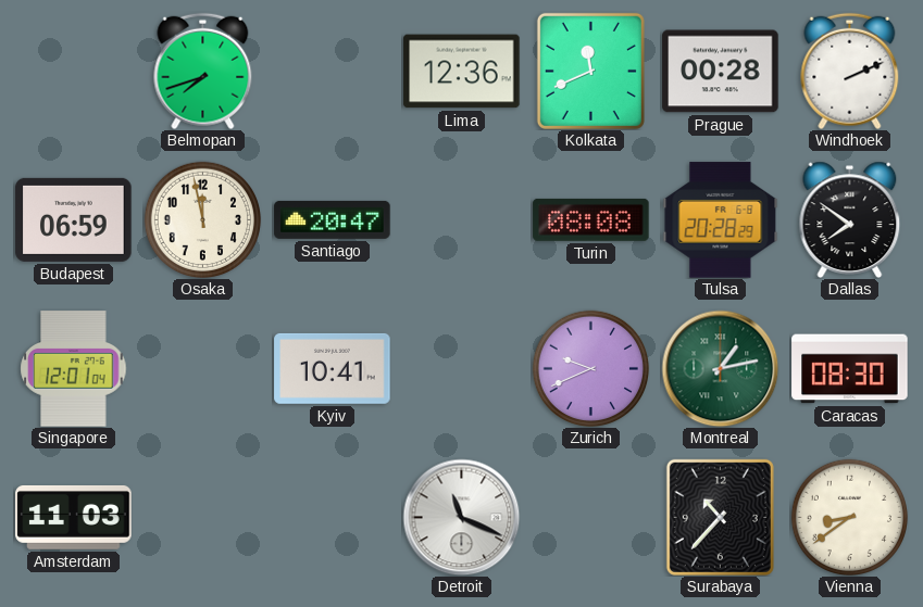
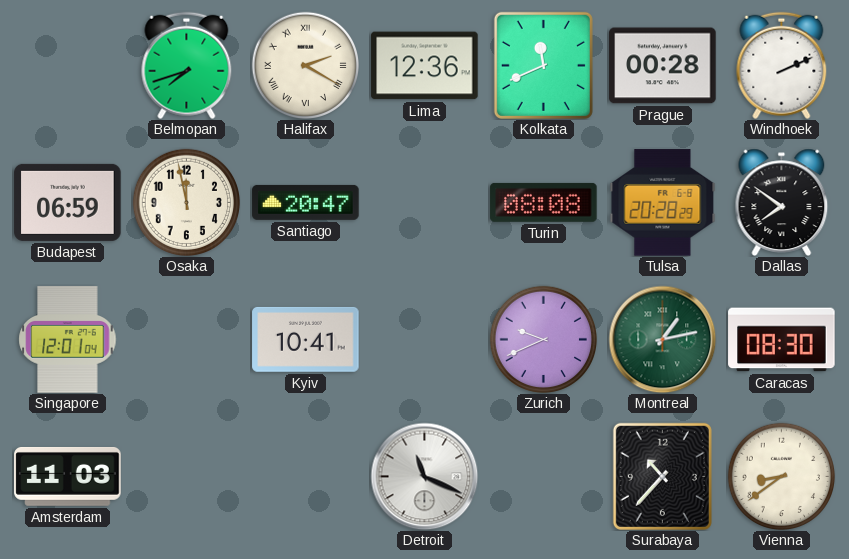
Halifax: none -> 2:20 (305, 65)
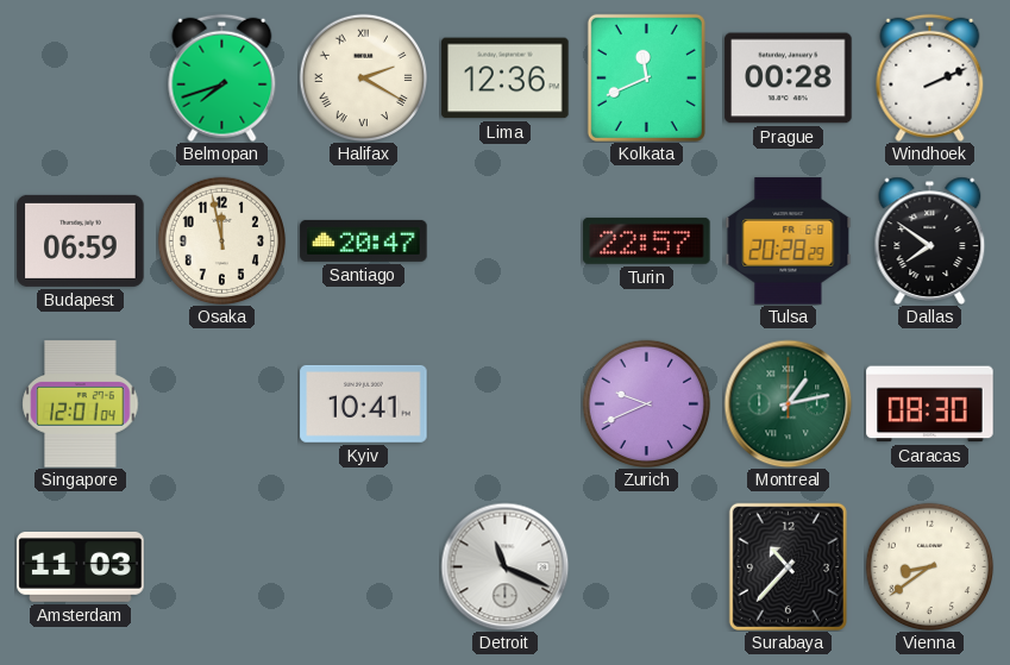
Turin: 08:08 -> 22:57 (647, 240)
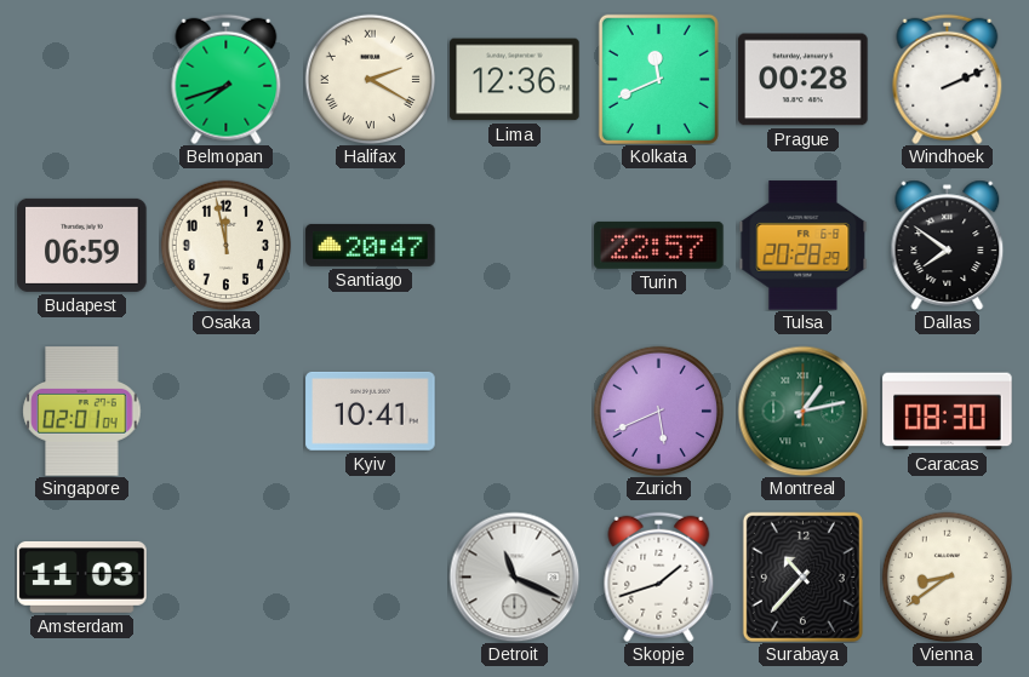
Singapore: 12:01 -> 02:01 (82, 412)
Zurich: 9:41 -> 5:41 (658, 411)
Skopje: none -> 1:42 (659, 576)
